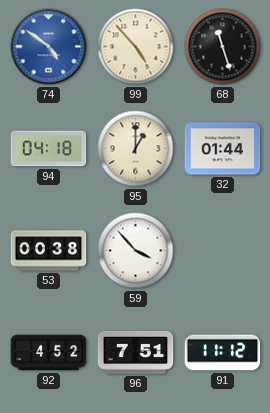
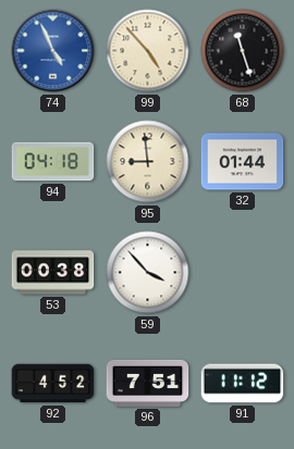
74: 4:51 -> 4:56 (53, 51)
95: 1:00 -> 8:59 (148, 162)
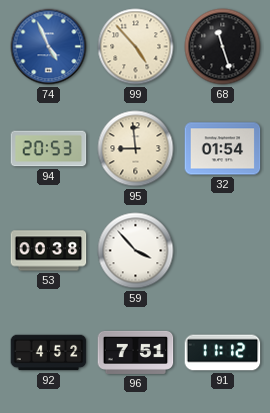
94: 04:18 -> 20:53 (49, 149)
32: 01:44 -> 01:54 (223, 149)
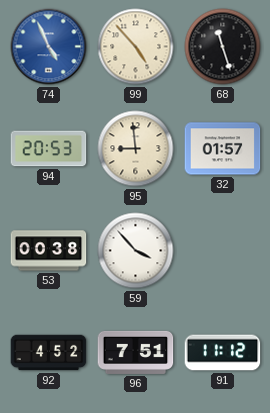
32: 01:54 -> 01:57 (223, 149)
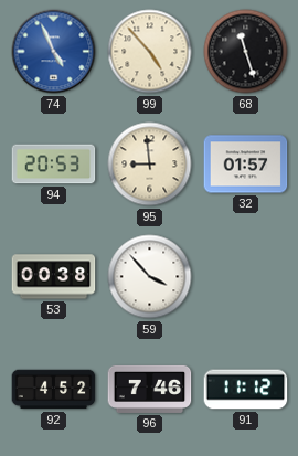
96: 7:51 -> 7:46 (150, 389)
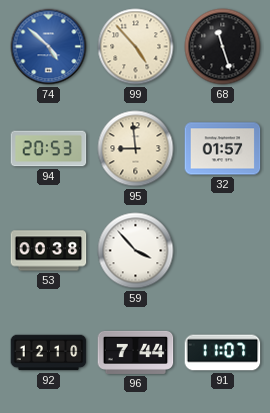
74: 4:56 -> 4:52 (49, 47)
92: 4:52 -> 12:10 (49, 353)
96: 7:46 -> 7:44 (136, 352)
91: 11:12 -> 11:07 (223, 353)
